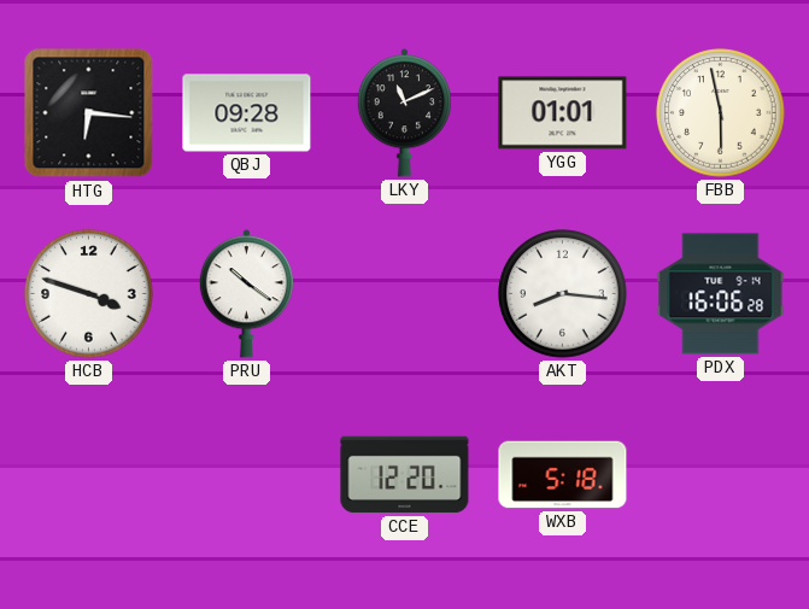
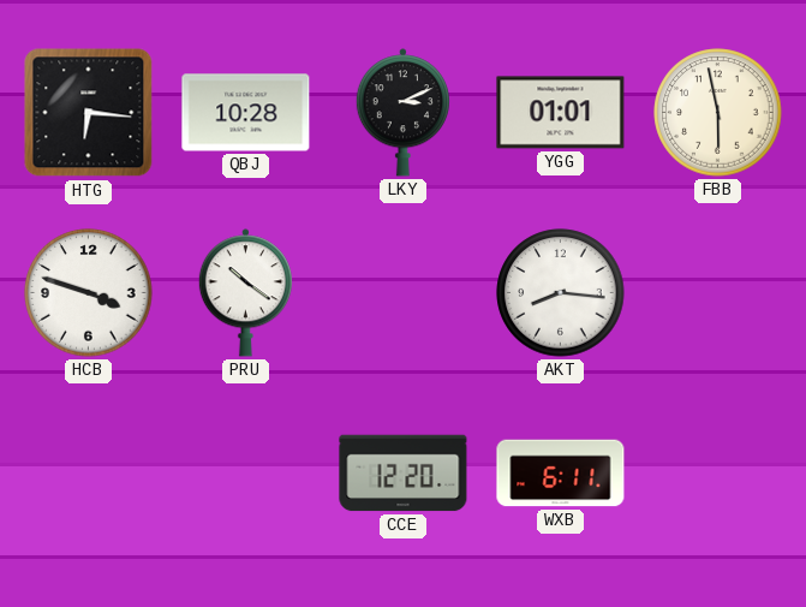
QBJ: 09:28 -> 10:28 (246, 113)
LKY: 11:11 -> 3:11 (402, 113)
PDX: 16:06 -> none (721, 294)
WXB: 5:18 -> 6:11 (561, 474)
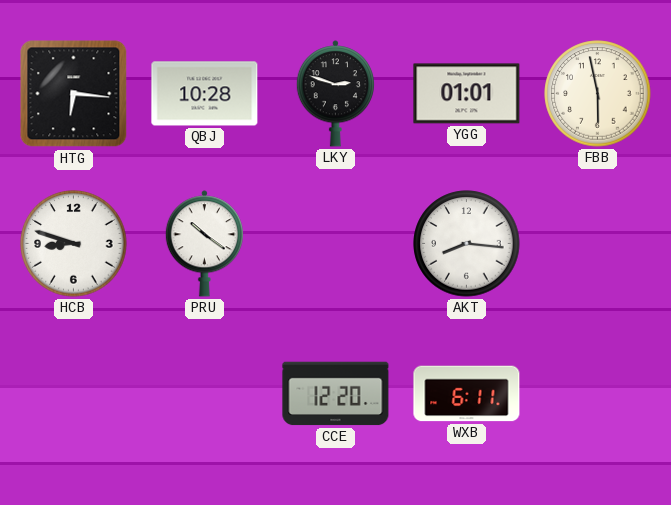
LKY: 3:11 -> 2:48 (335, 94)
HCB: 3:48 -> 8:48 (74, 244)
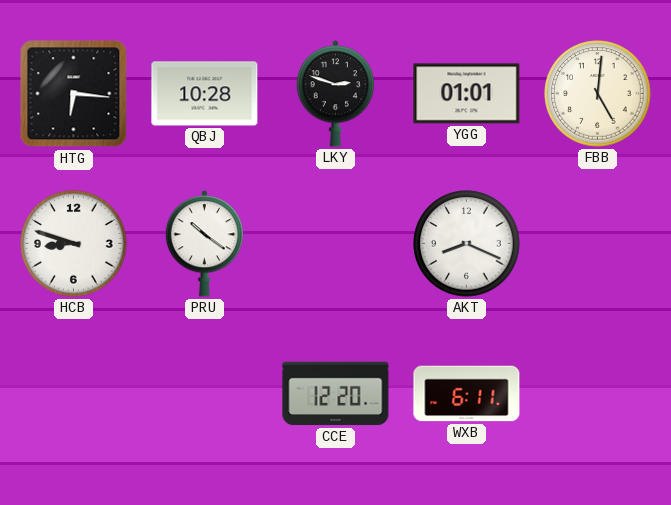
FBB: 5:58 -> 5:01 (598, 94)
AKT: 8:16 -> 8:19 (467, 244)
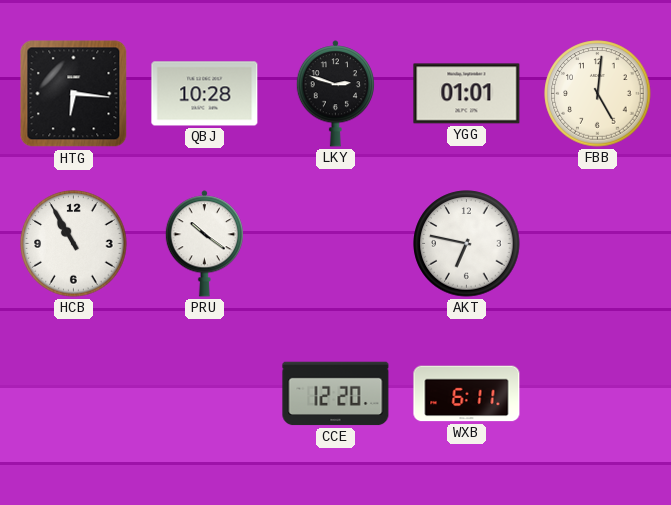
HCB: 8:48 -> 10:55 (74, 244)
AKT: 8:19 -> 6:47 (467, 244)
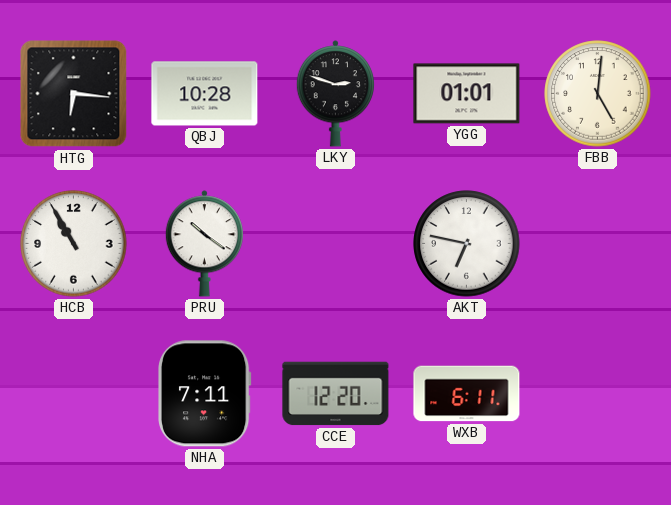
NHA: none -> 7:11 (205, 394)
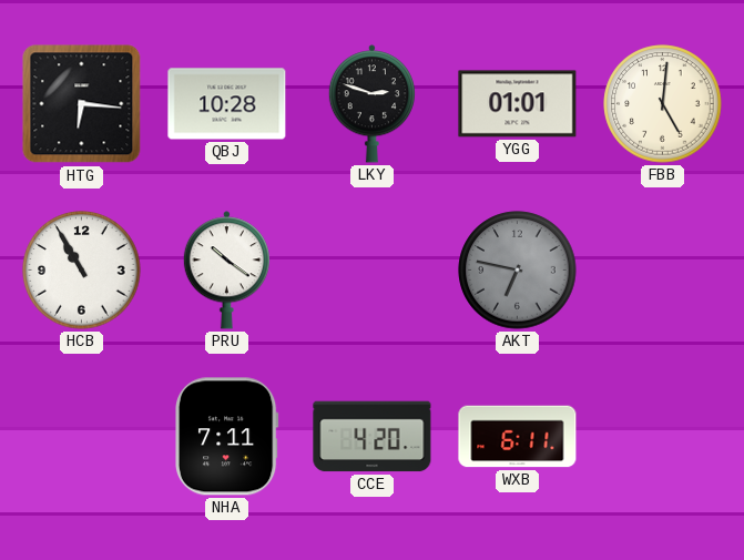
AKT dial: white -> grey (518, 271)
CCE: 12:20 -> 4:20 (373, 437)
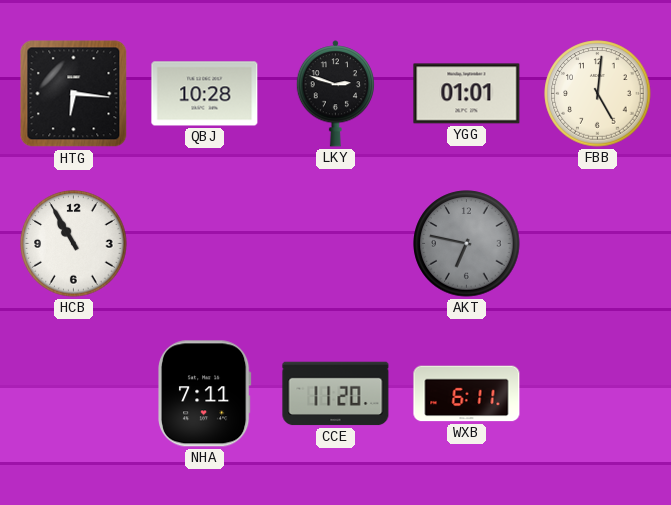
PRU: 10:21 -> none (226, 271)
CCE: 4:20 -> 11:20 (336, 394)
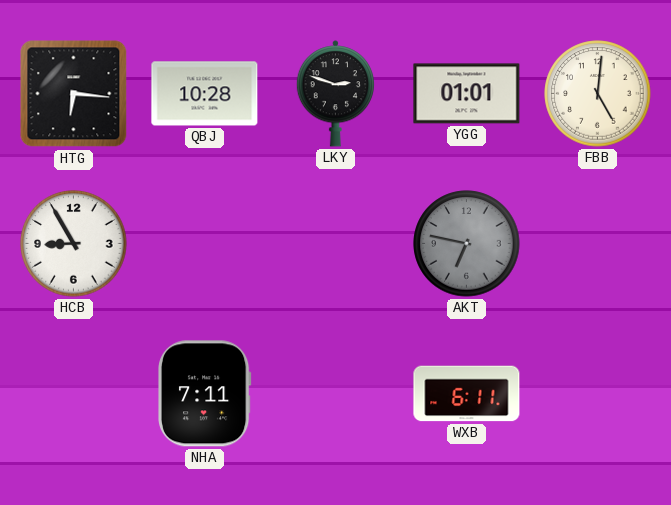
HCB: 10:55 -> 8:55 (74, 244)
CCE: 11:20 -> none (336, 394)
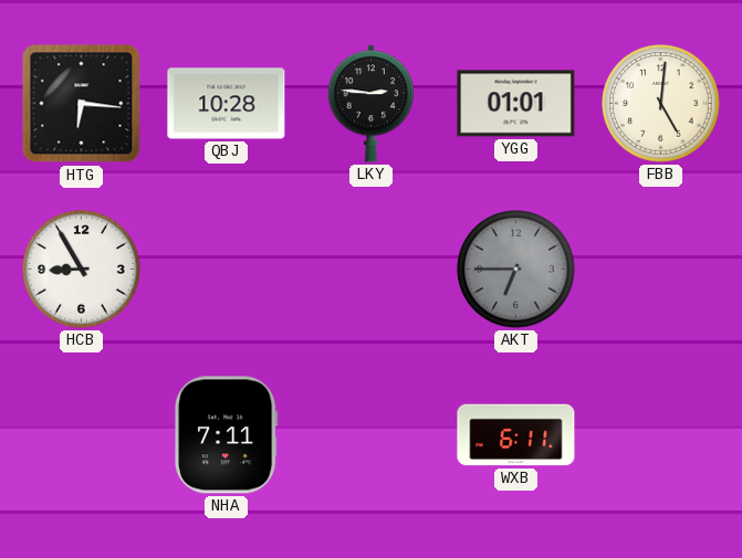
LKY: 2:48 -> 2:46 (370, 104)
AKT: 6:47 -> 6:45 (516, 270)
